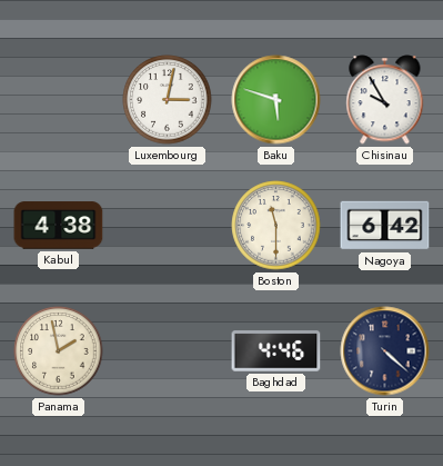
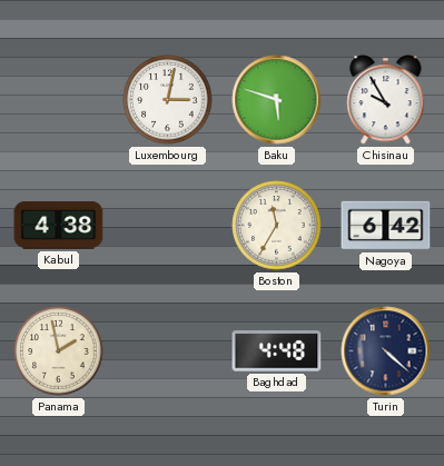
Boston: 11:30 -> 11:35 (277, 226)
Baghdad: 4:46 -> 4:48 (277, 351)
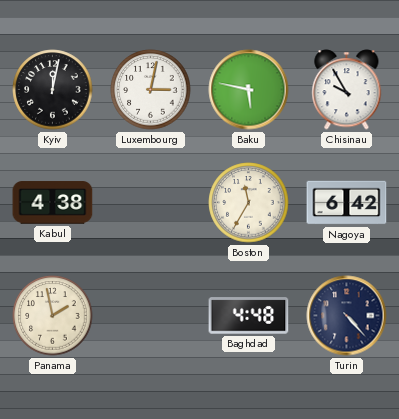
Kyiv: none -> 12:02 (53, 90)
Baku: 5:48 -> 5:47 (249, 90)
Turin: 4:22 -> 4:23 (347, 316)
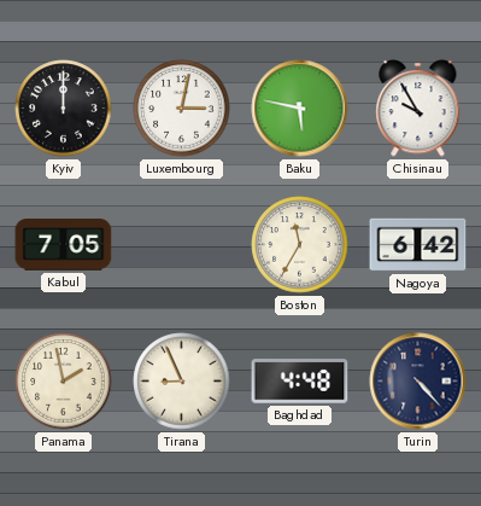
Kyiv: 12:02 -> 12:00 (64, 109)
Kabul: 4:38 -> 7:05 (64, 245)
Tirana: none -> 8:56 (182, 382)
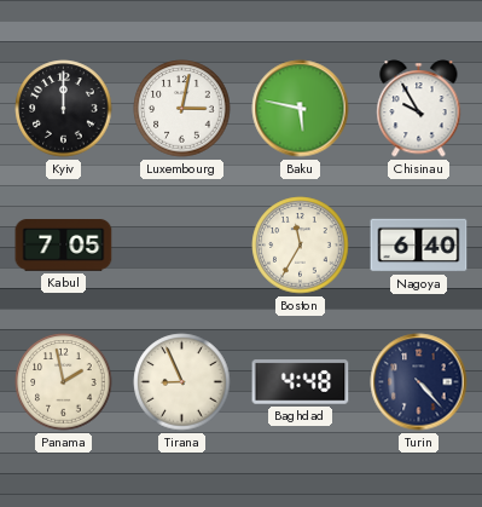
Nagoya: 6:42 -> 6:40 (419, 246)
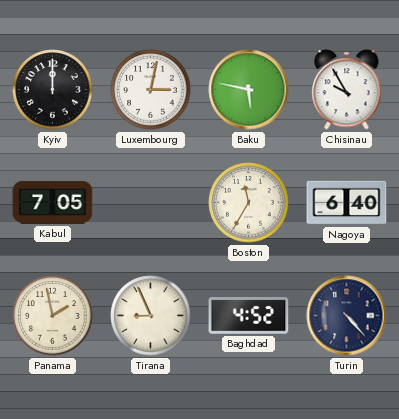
Baghdad: 4:48 -> 4:52 (249, 316)
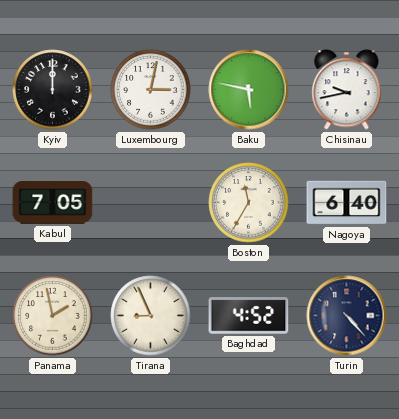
Chisinau: 9:55 -> 9:43 (347, 90)
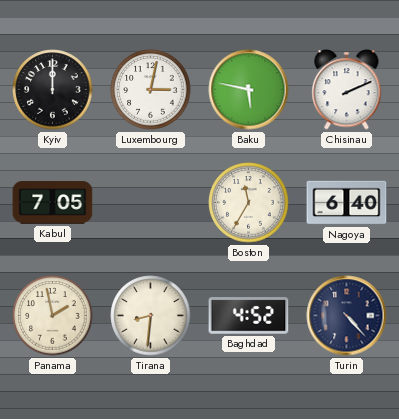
Chisinau: 9:43 -> 2:11 (347, 90)
Tirana: 8:56 -> 8:31 (151, 316)
